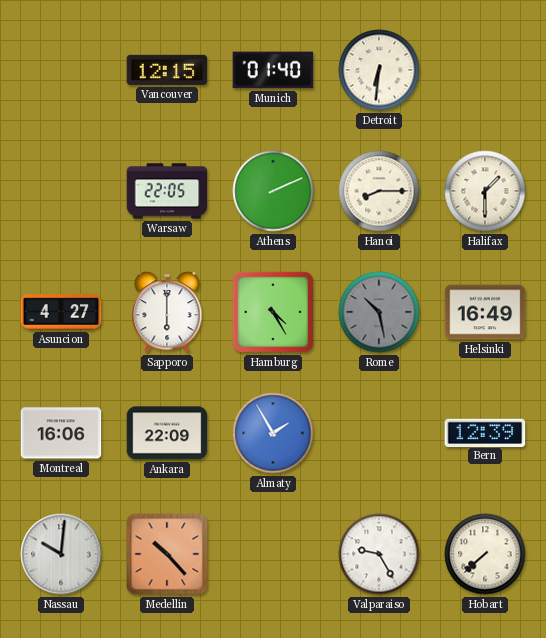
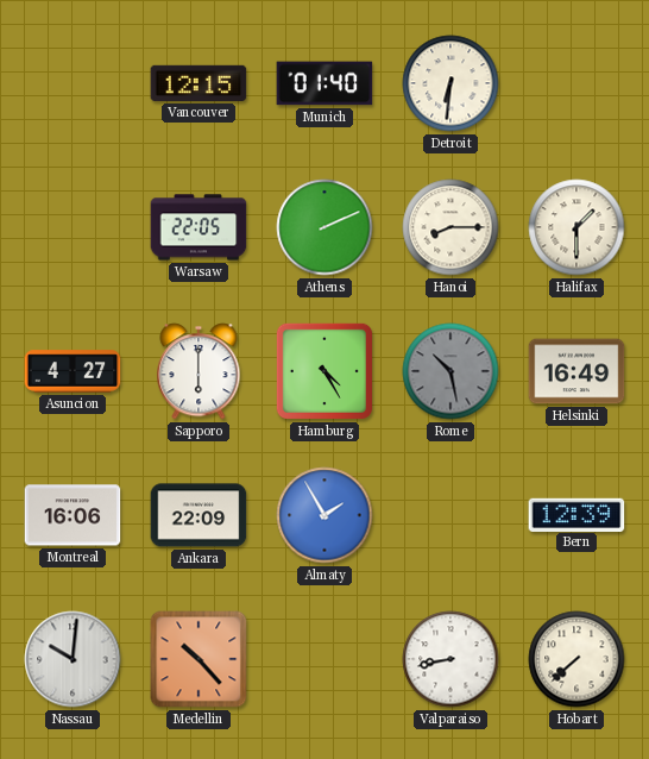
Valparaiso: 9:25 -> 8:43 (450, 659)
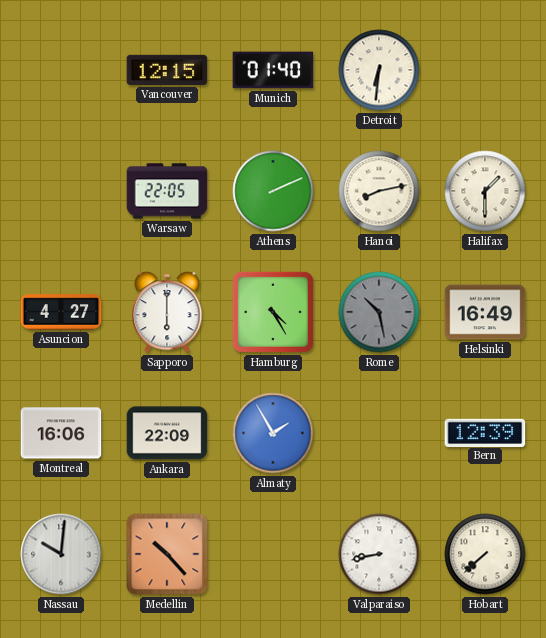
Hanoi: 8:15 -> 8:13 (379, 191)
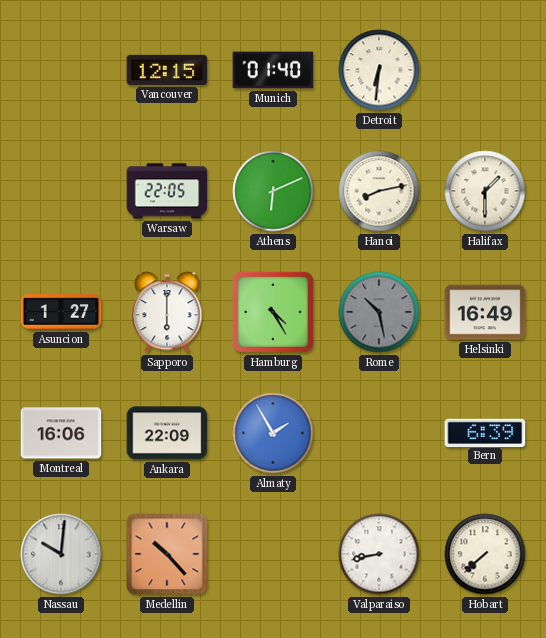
Athens: 2:11 -> 6:11 (273, 191)
Asuncion: 4:27 -> 1:27 (61, 312)
Bern: 12:39 -> 6:39 (485, 432)
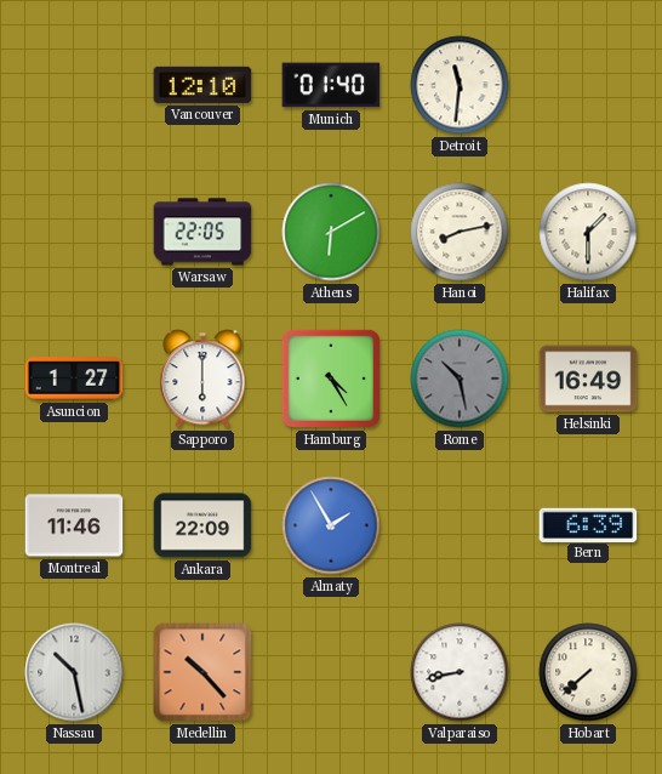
Vancouver: 12:15 -> 12:10 (202, 85)
Detroit: 6:31 -> 11:31 (460, 85)
Athens: 6:11 -> 6:10 (331, 232)
Montreal: 16:06 -> 11:46 (74, 525)
Nassau: 10:01 -> 10:28 (74, 672)
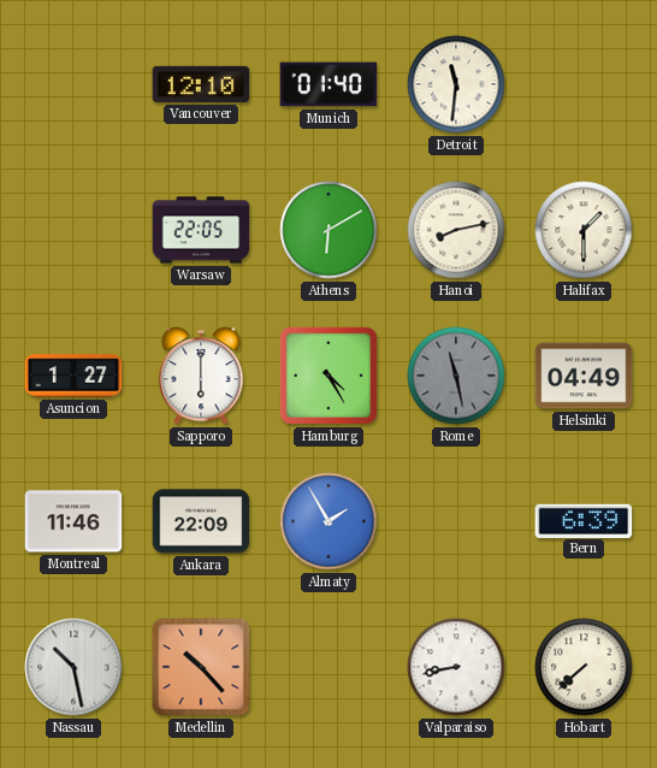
Rome: 10:28 -> 11:28 (456, 376)
Helsinki: 16:49 -> 04:49 (584, 376)
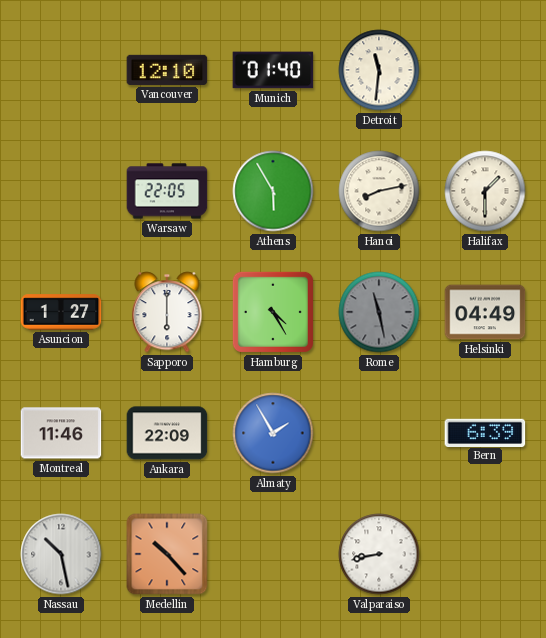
Athens: 6:10 -> 5:55 (273, 191)
Hobart: 7:38 -> none (584, 667)
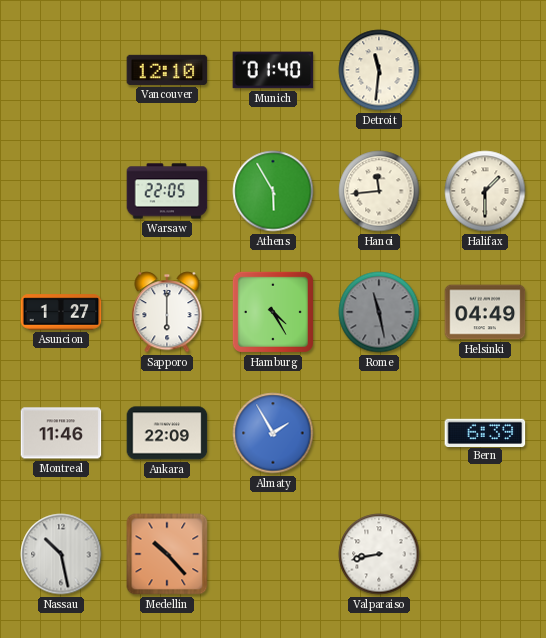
Hanoi: 8:13 -> 11:44 (379, 191)
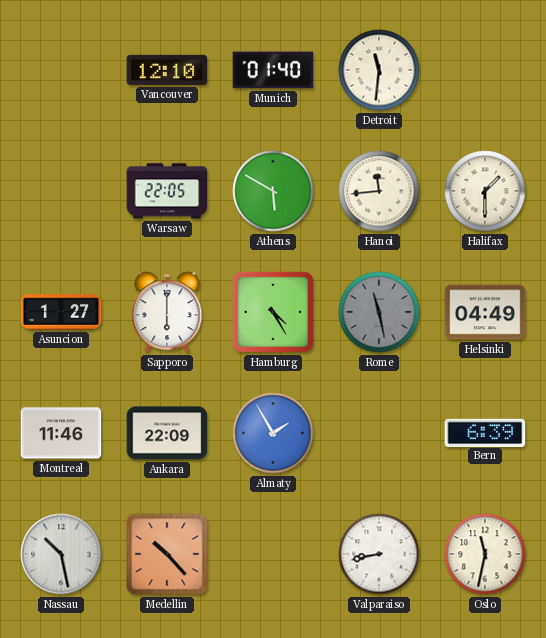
Athens: 5:55 -> 5:50 (273, 191)
Oslo: none -> 11:32 (485, 554)
